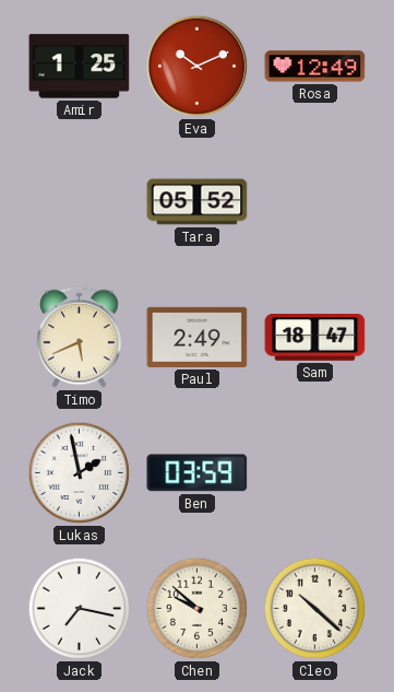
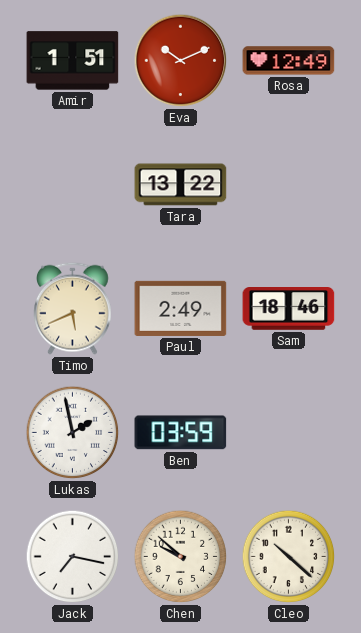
Amir: 1:25 -> 1:51 (73, 61)
Tara: 05:52 -> 13:22 (181, 185)
Sam: 18:47 -> 18:46 (289, 309)
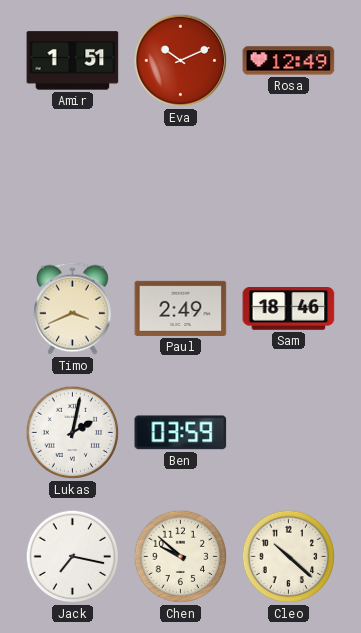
Tara: 13:22 -> none (181, 185)
Timo: 5:41 -> 3:41 (73, 308)
Lukas: 1:58 -> 2:02 (73, 433)
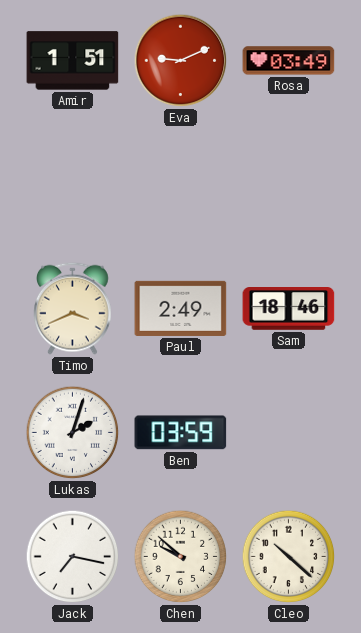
Eva: 10:11 -> 9:11 (181, 61)
Rosa: 12:49 -> 03:49 (289, 61)
Lukas: 2:02 -> 2:03 (73, 433)
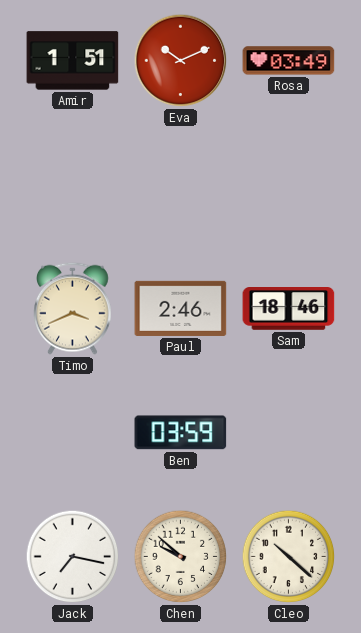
Eva: 9:11 -> 10:11 (181, 61)
Paul: 2:49 -> 2:46 (181, 308)
Lukas: 2:03 -> none (73, 433)
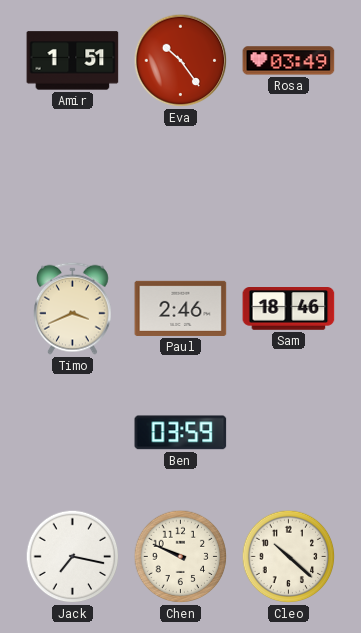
Eva: 10:11 -> 10:24 (181, 61)
Chen: 9:52 -> 9:49 (181, 557)
